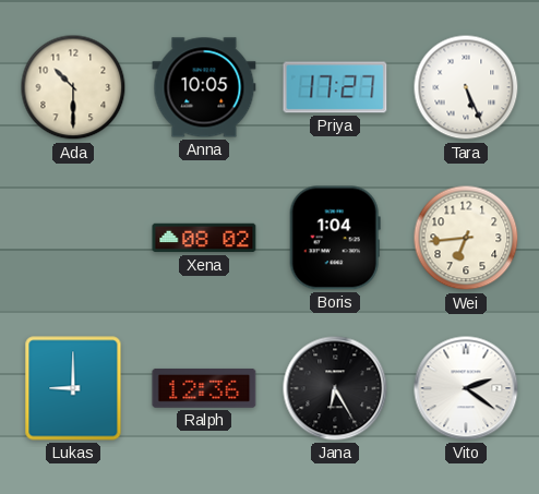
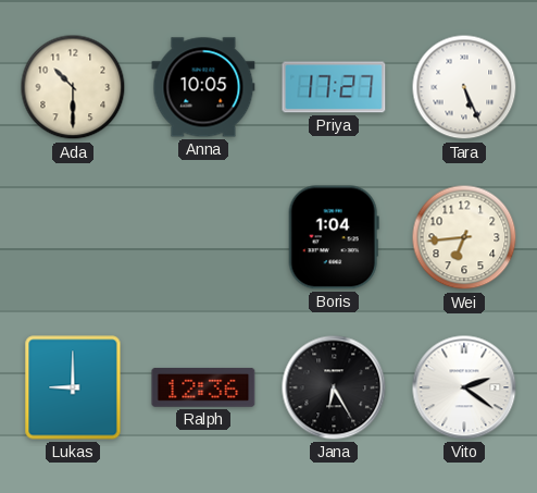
Xena: 08:02 -> none (204, 238)
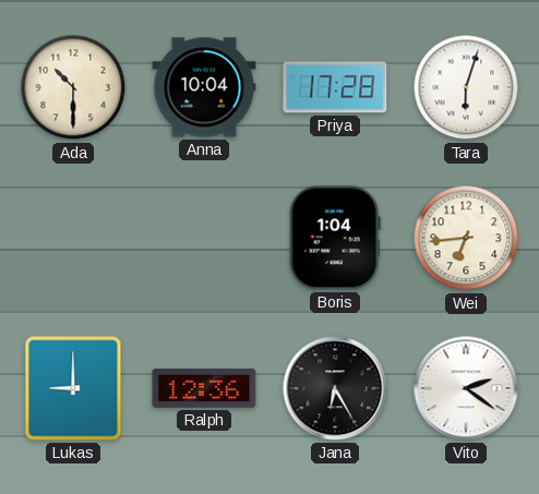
Anna: 10:05 -> 10:04 (204, 87)
Priya: 17:27 -> 17:28 (335, 87)
Tara: 5:26 -> 6:03 (466, 87)
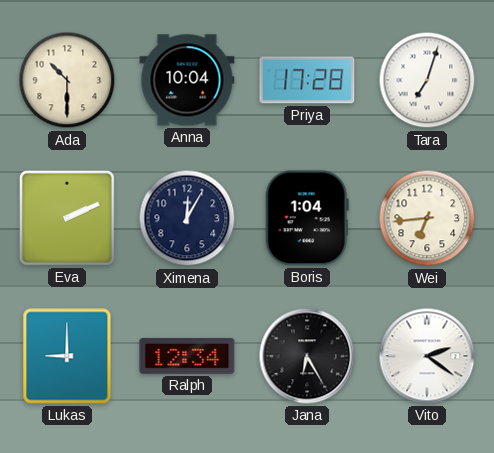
Tara: 6:03 -> 7:03 (427, 80)
Eva: none -> 2:11 (67, 218)
Ximena: none -> 12:05 (187, 218)
Ralph: 12:36 -> 12:34 (187, 356)
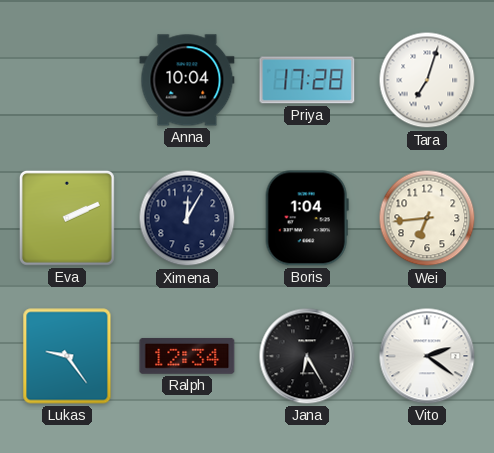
Ada: 10:30 -> none (67, 80)
Lukas: 9:00 -> 9:24 (67, 356)
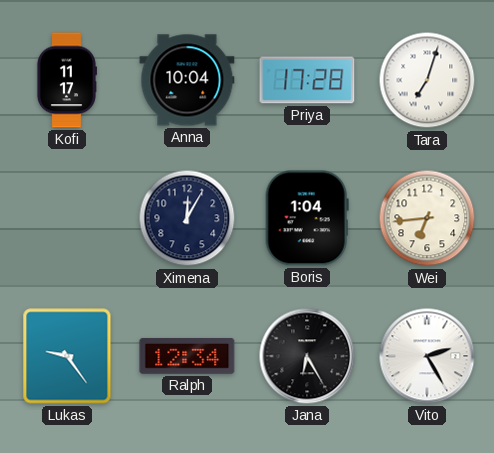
Kofi: none -> 11:17 (66, 80)
Eva: 2:11 -> none (67, 218)
Vito: 2:21 -> 2:25 (427, 356)
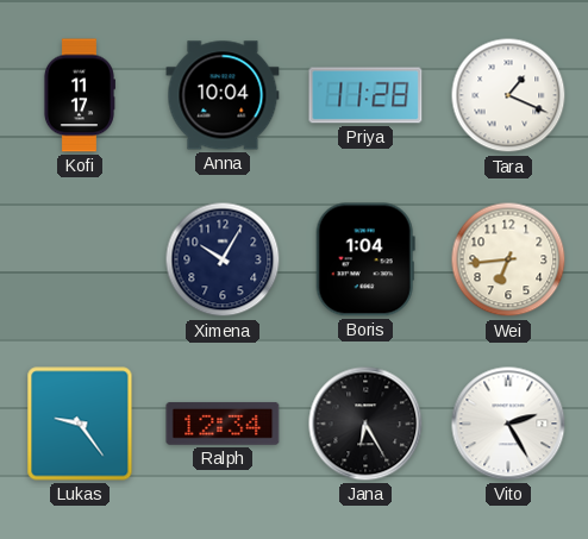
Priya: 17:28 -> 11:28 (365, 95)
Tara: 7:03 -> 1:19 (508, 95)
Ximena: 12:05 -> 10:05 (223, 259)
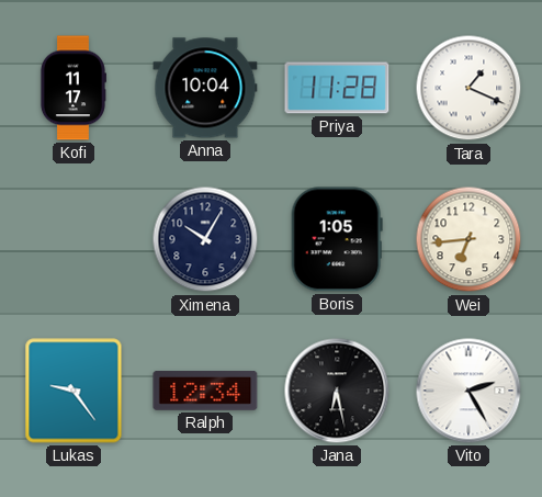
Boris: 1:04 -> 1:05 (337, 239)
Jana: 6:25 -> 6:28 (337, 391)
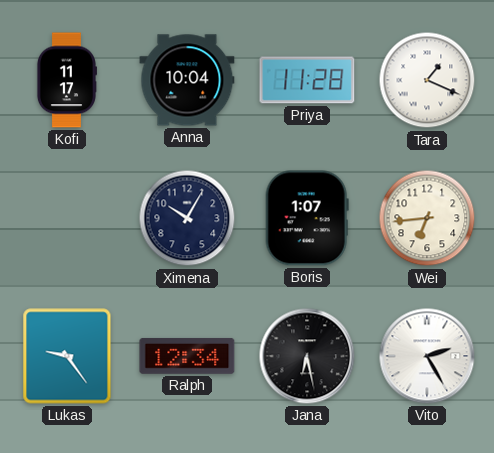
Boris: 1:05 -> 1:07 (307, 218)
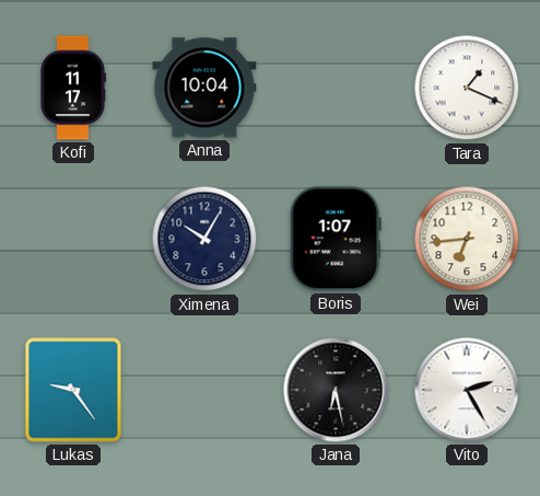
Priya: 11:28 -> none (307, 80)
Ralph: 12:34 -> none (187, 356)
